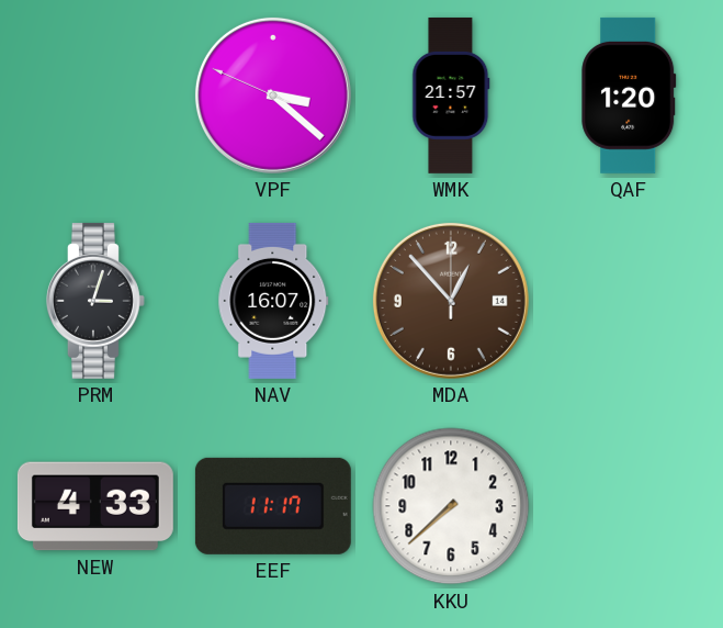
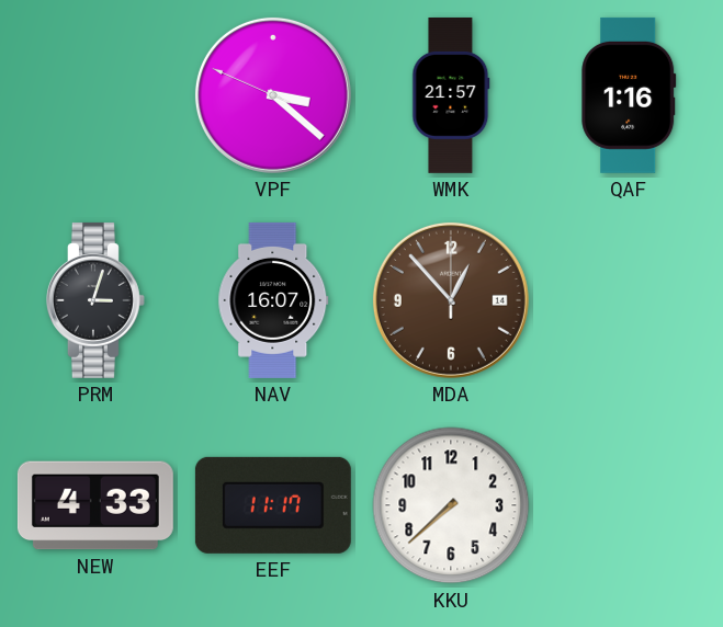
QAF: 1:20 -> 1:16 (629, 95)
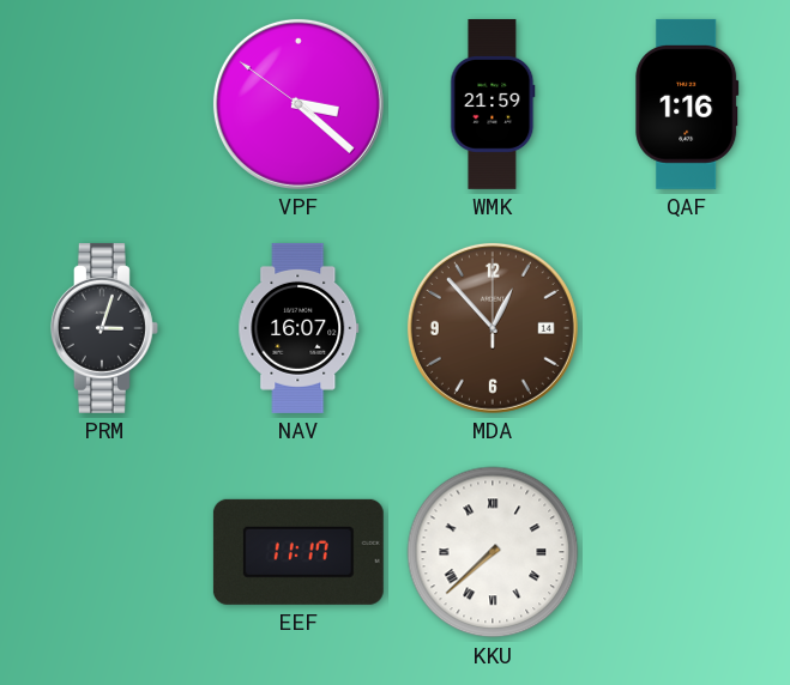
VPF: 3:21:49 -> 3:21:51 (298, 104)
WMK: 21:57 -> 21:59 (493, 104)
NEW: 4:33 -> none (95, 505)
KKU numerals: Arabic -> Roman (493, 552)
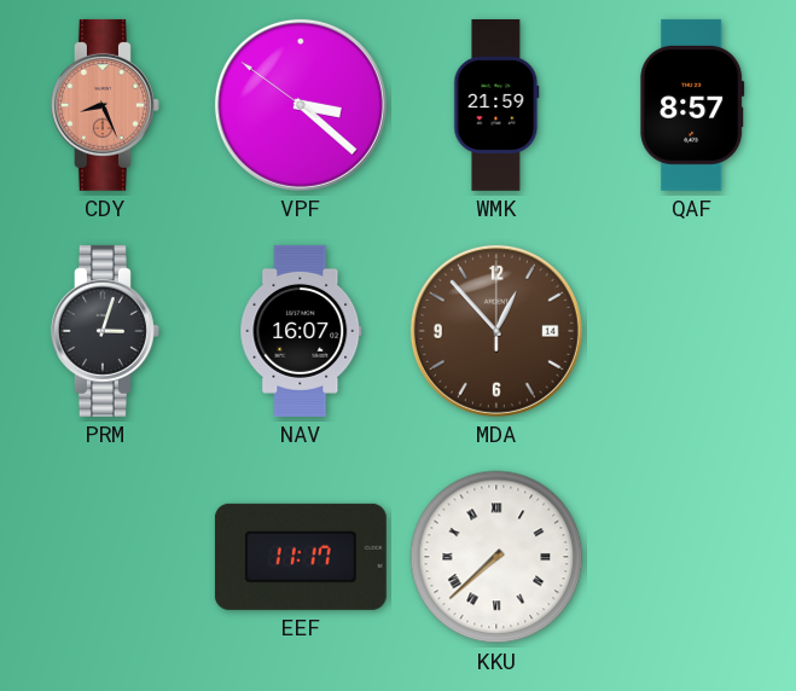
CDY: none -> 8:26 (105, 105)
QAF: 1:16 -> 8:57 (692, 105)
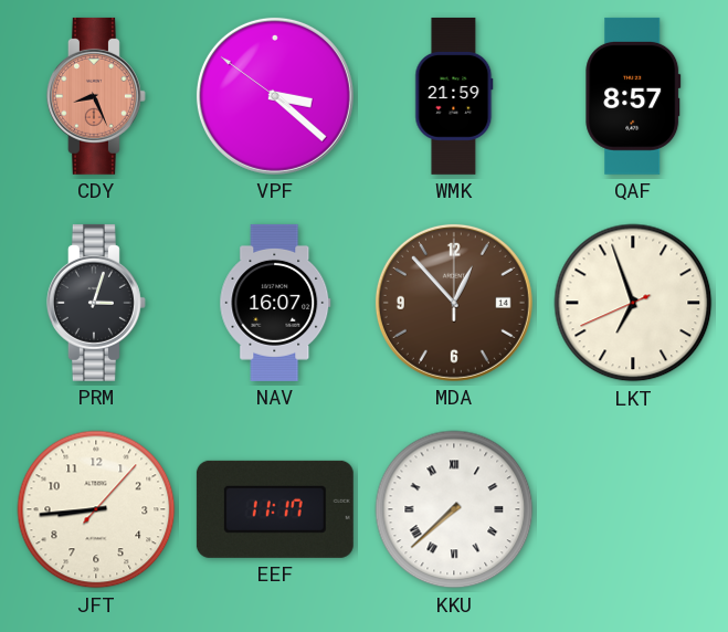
LKT: none -> 6:56 (633, 303)
JFT: none -> 8:44 (96, 509)
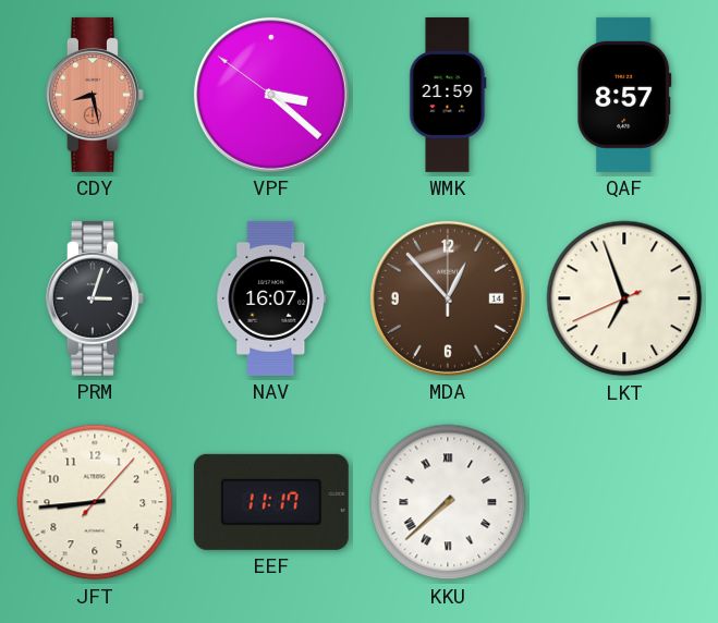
CDY: 8:26 -> 8:28 (95, 95)
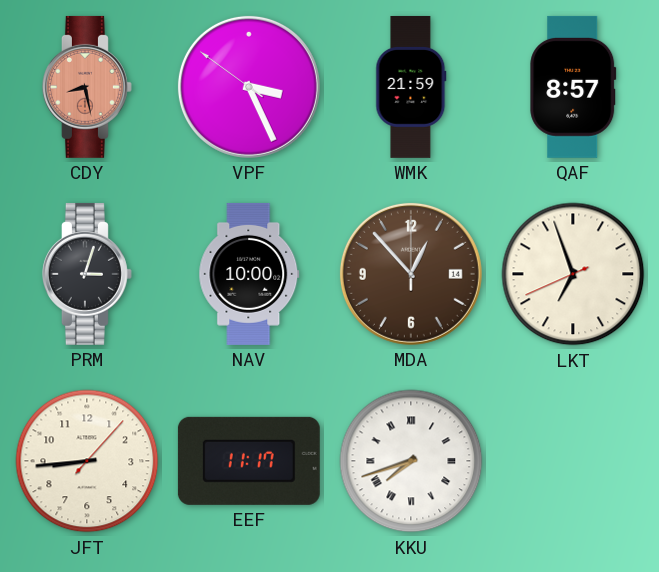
VPF: 3:21 -> 3:25 (249, 87)
NAV: 16:07 -> 10:00 (249, 274)
KKU: 7:38 -> 7:42 (411, 461)
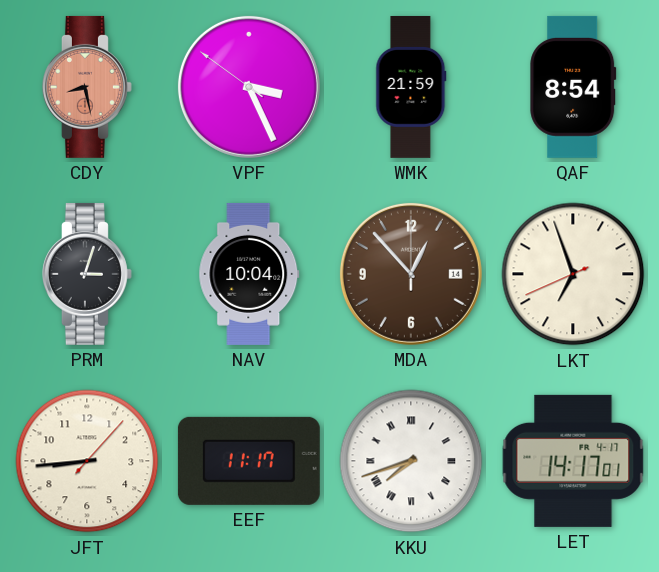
QAF: 8:57 -> 8:54 (573, 87)
NAV: 10:00 -> 10:04 (249, 274)
LET: none -> 14:17 (573, 461)
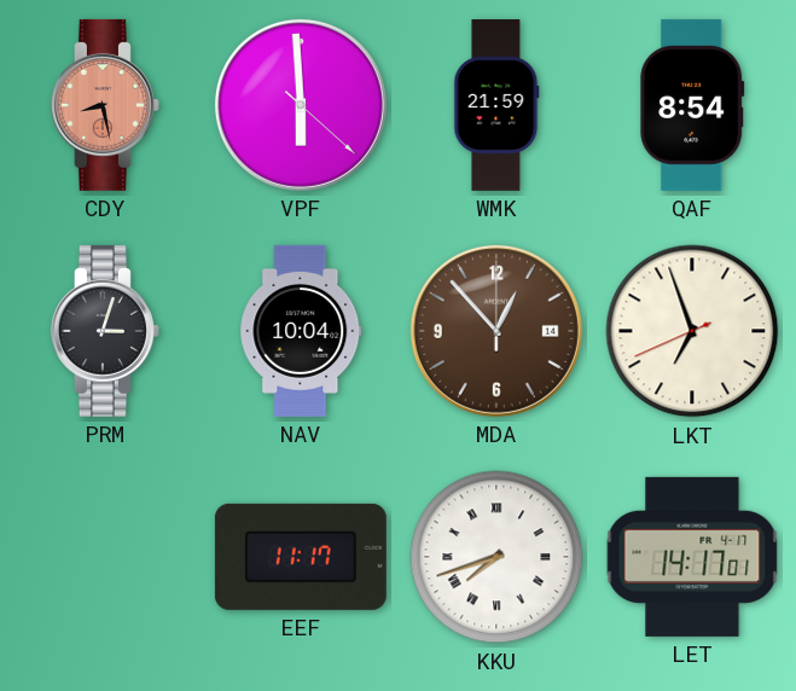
VPF: 3:25 -> 5:59 (301, 105)
JFT: 8:44 -> none (87, 461)
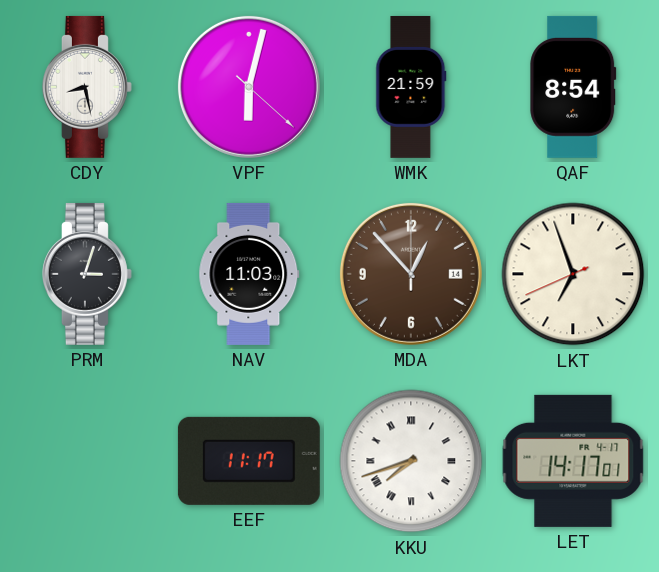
CDY dial: salmon -> white (87, 87)
VPF: 5:59 -> 6:02 (249, 87)
NAV: 10:04 -> 11:03 (249, 274)
